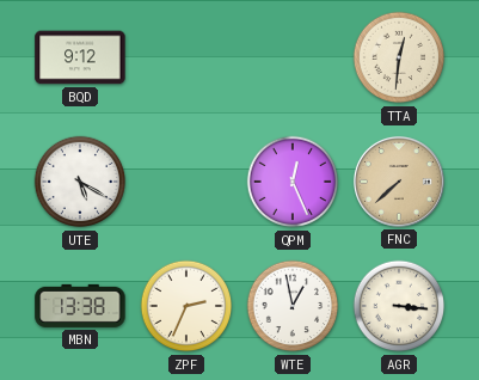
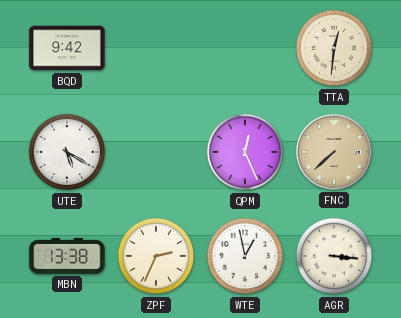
BQD: 9:12 -> 9:42 (67, 48)
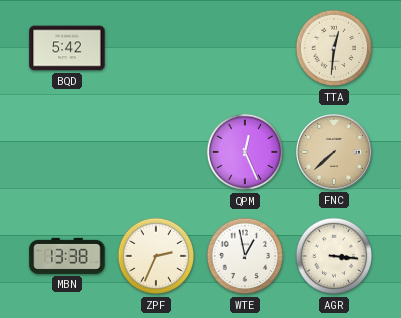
BQD: 9:42 -> 5:42 (67, 48)
UTE: 5:20 -> none (67, 152)
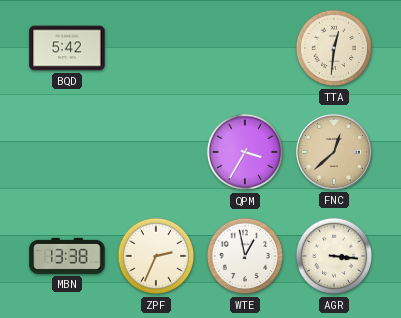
QPM: 12:26 -> 3:35 (245, 152)
FNC: 7:38 -> 12:38 (334, 152)
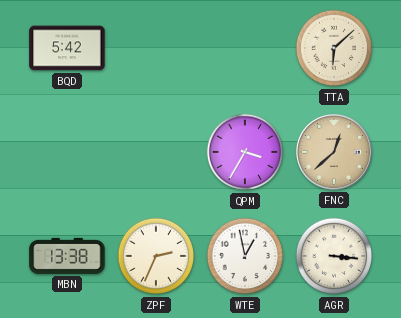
TTA: 12:31 -> 6:08 (334, 48)
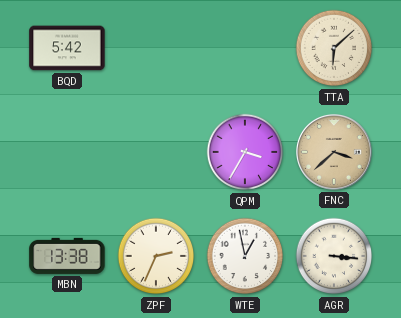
FNC: 12:38 -> 3:38 (334, 152)
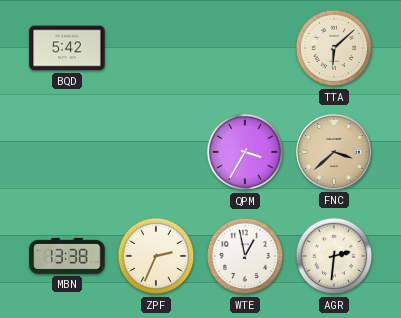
AGR: 3:16 -> 2:31 (334, 256)
